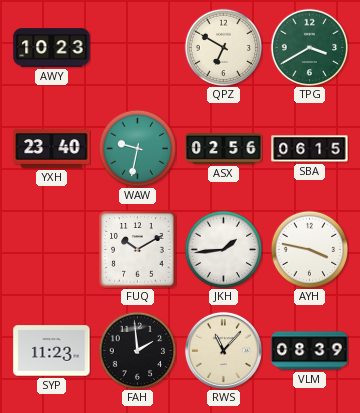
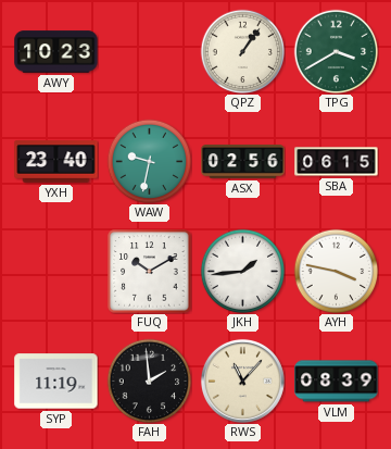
QPZ: 6:50 -> 1:06 (242, 51)
SYP: 11:23 -> 11:19 (56, 382)
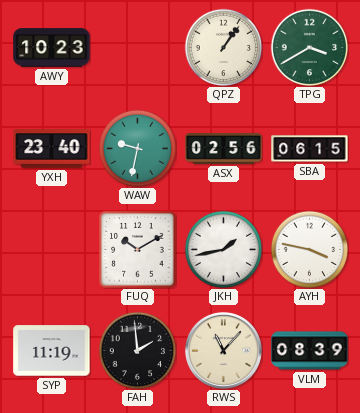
JKH: 1:44 -> 1:43 (223, 249)
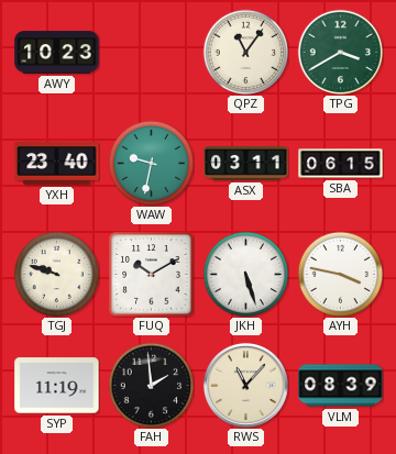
QPZ: 1:06 -> 11:06 (245, 52)
ASX: 02:56 -> 03:11 (246, 164)
TGJ: none -> 9:48 (56, 274)
JKH: 1:43 -> 5:27 (245, 274)
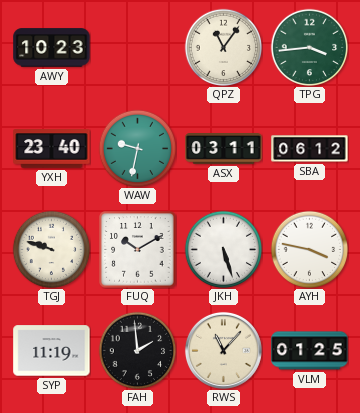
TPG: 3:40 -> 3:44 (309, 47)
SBA: 06:15 -> 06:12 (310, 149)
VLM: 08:39 -> 01:25 (310, 351)
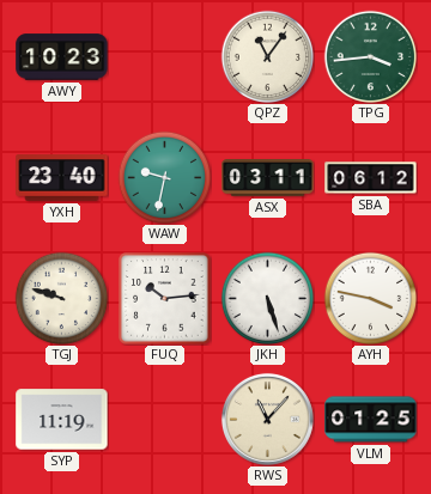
FUQ: 10:10 -> 10:14 (165, 299)
FAH: 1:59 -> none (137, 350)
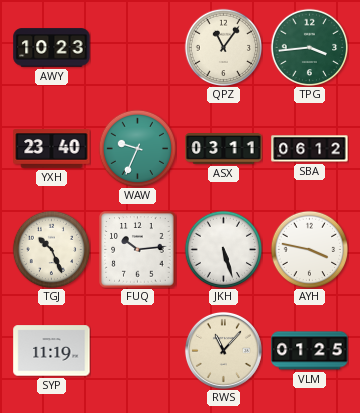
WAW: 9:32 -> 9:34 (137, 148)
TGJ: 9:48 -> 10:26 (51, 249)
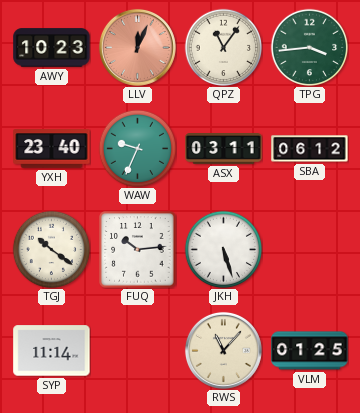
LLV: none -> 12:04 (137, 47)
TGJ: 10:26 -> 10:21 (51, 249)
AYH: 3:47 -> none (309, 249)
SYP: 11:19 -> 11:14 (52, 351)
